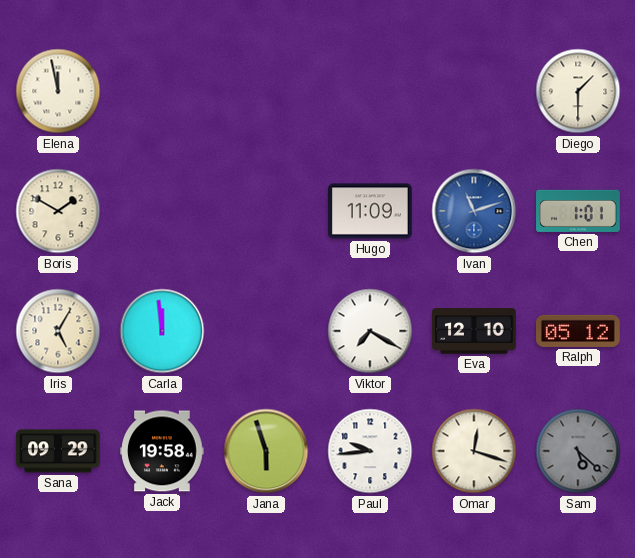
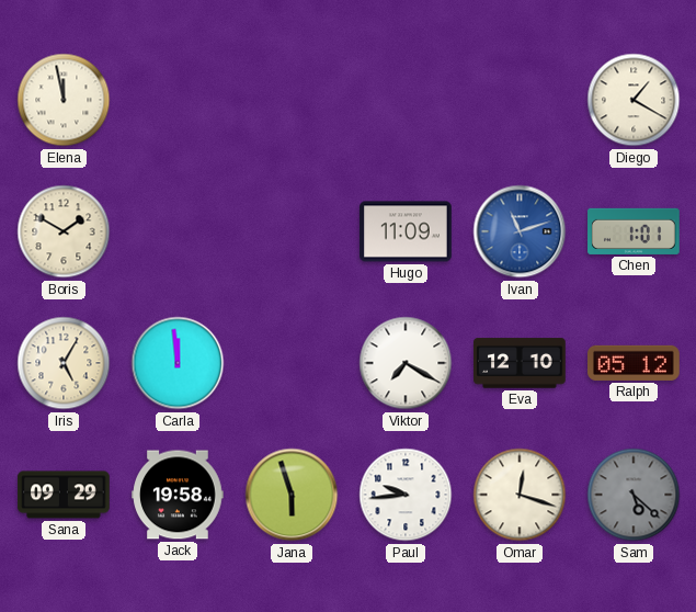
Diego: 1:30 -> 1:20 (634, 100)
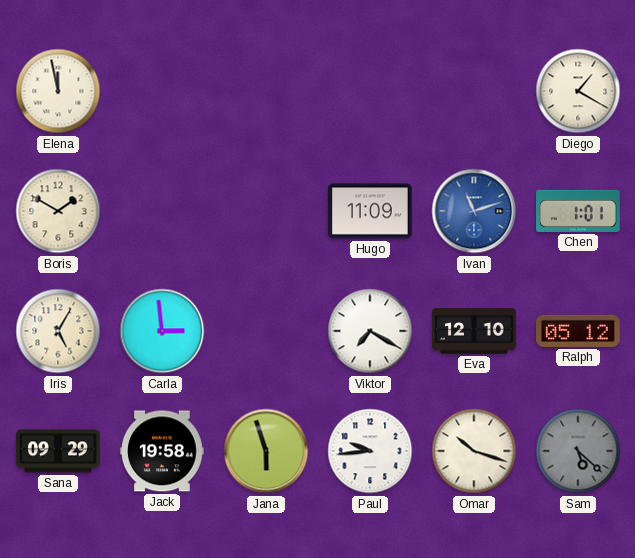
Carla: 11:59 -> 2:59 (162, 331)
Omar: 12:18 -> 10:18 (474, 451)
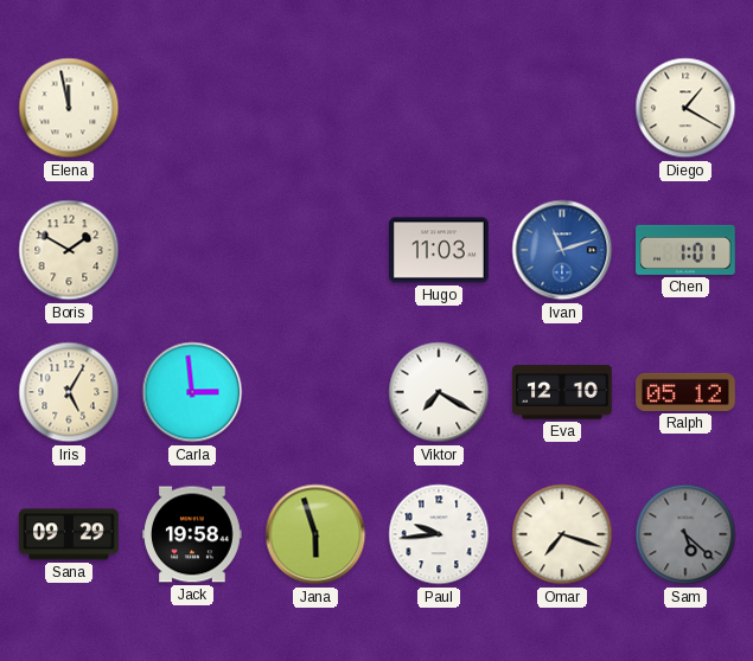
Hugo: 11:09 -> 11:03 (439, 250)
Omar: 10:18 -> 7:18 (562, 534)
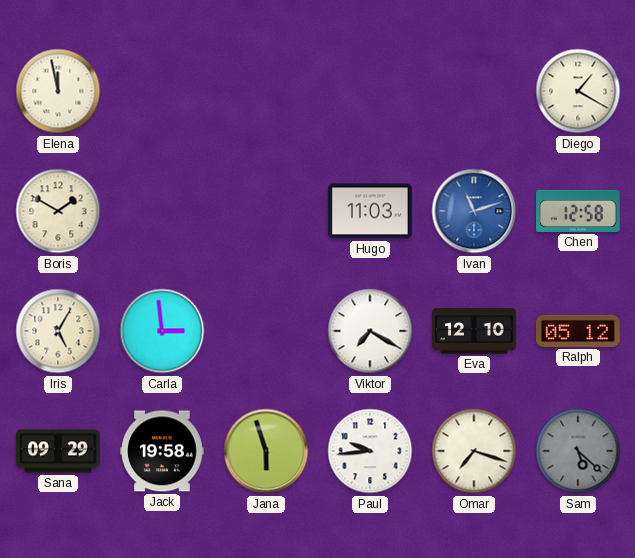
Chen: 1:01 -> 12:58 (578, 211)
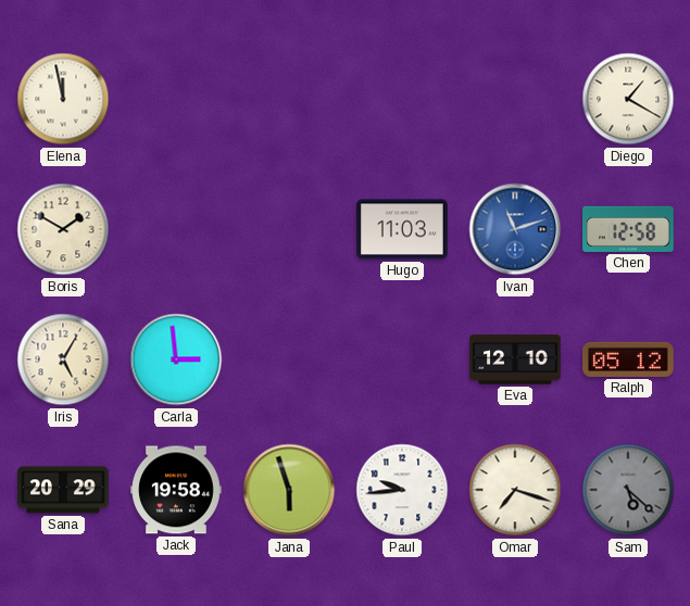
Viktor: 7:20 -> none (370, 331)
Sana: 09:29 -> 20:29 (63, 490)
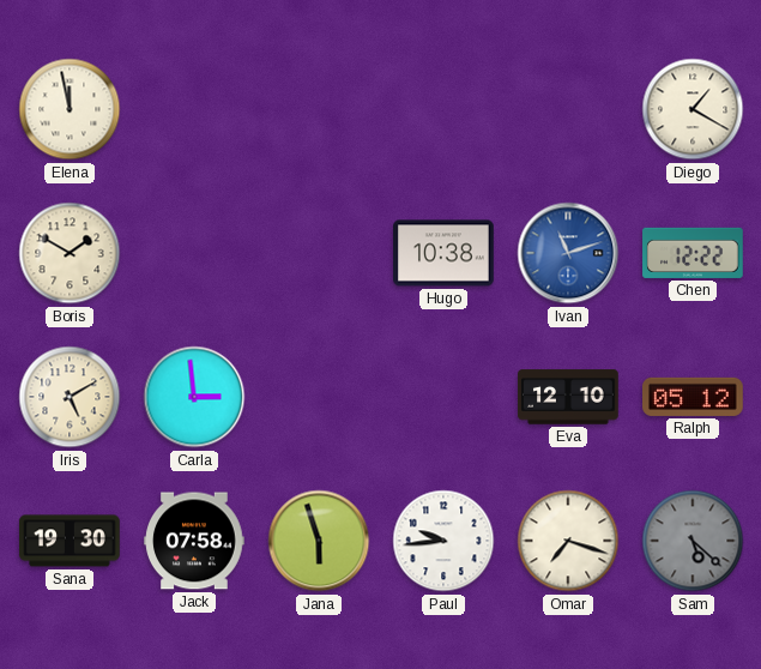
Hugo: 11:03 -> 10:38 (443, 253)
Chen: 12:58 -> 12:22 (693, 253)
Iris: 5:05 -> 5:10 (70, 397)
Sana: 20:29 -> 19:30 (70, 541)
Jack: 19:58 -> 07:58 (194, 541)
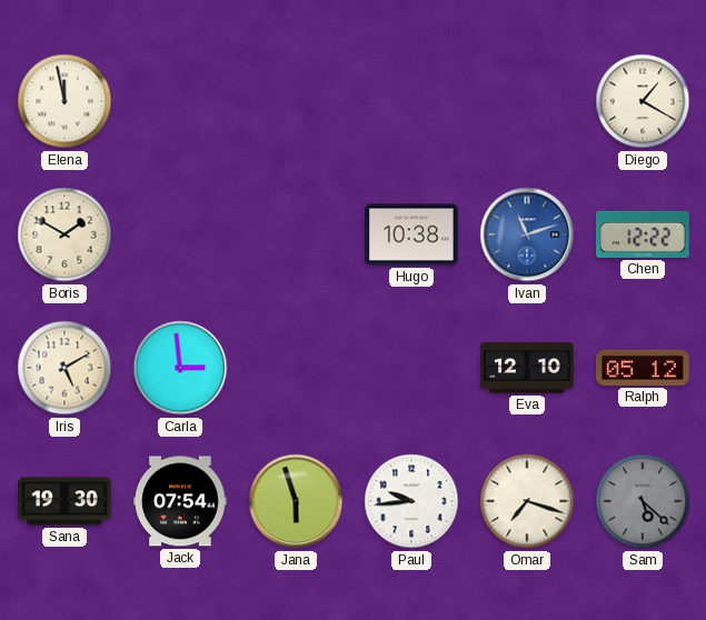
Jack: 07:58 -> 07:54 (180, 501)
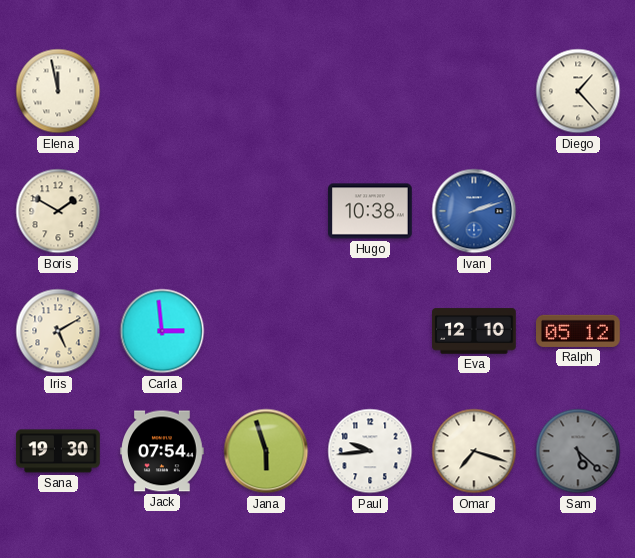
Diego: 1:20 -> 1:23 (578, 91)
Ivan: 11:12 -> 2:12 (474, 211)
Chen: 12:22 -> none (643, 234)
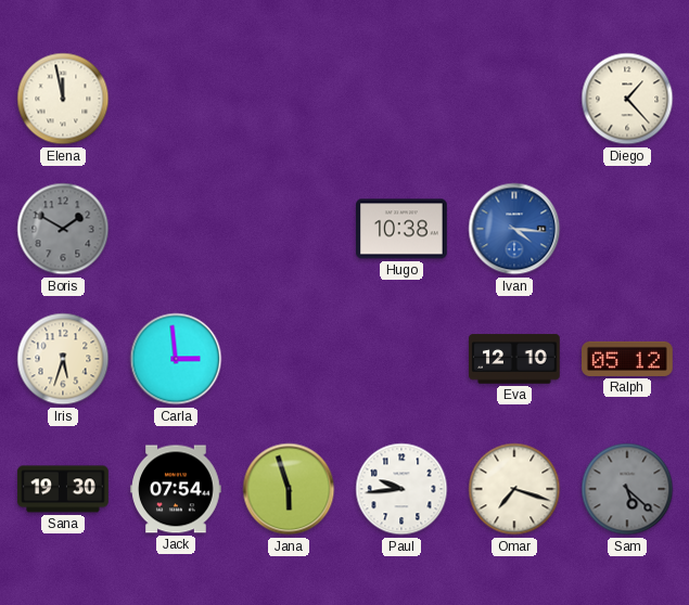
Boris dial: cream -> grey (63, 229)
Ivan: 2:12 -> 4:16 (514, 229)
Iris: 5:10 -> 5:33 (63, 359)
